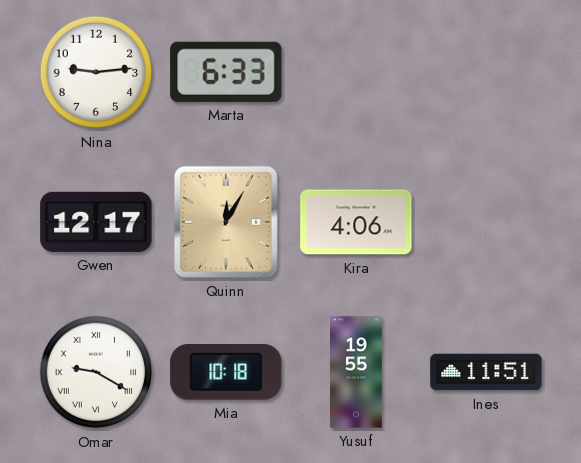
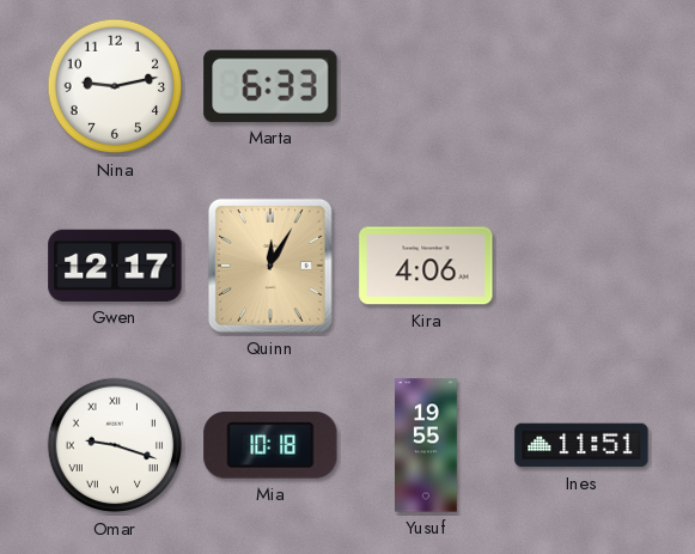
Nina: 9:14 -> 9:13 (115, 86)
Omar: 9:20 -> 9:18 (115, 445)
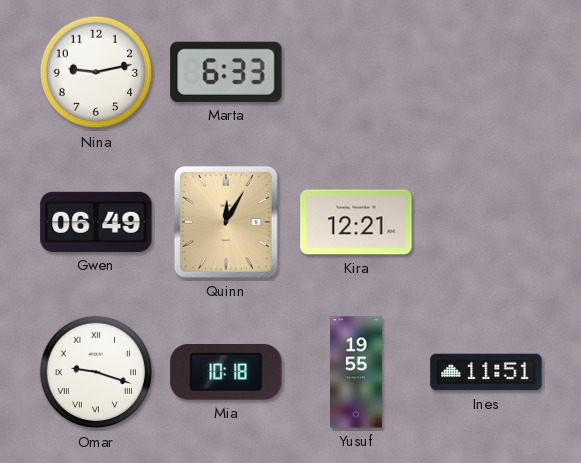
Gwen: 12:17 -> 06:49 (96, 222)
Kira: 4:06 -> 12:21 (356, 222)
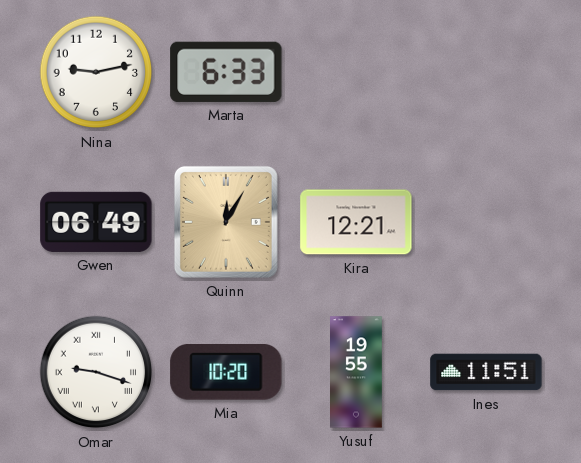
Mia: 10:18 -> 10:20 (226, 372)
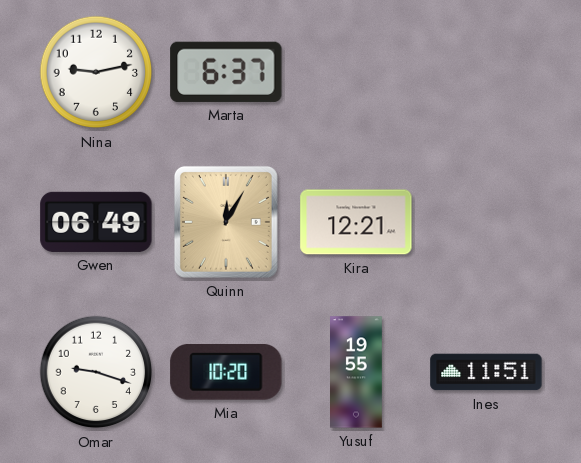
Marta: 6:33 -> 6:37 (226, 72)
Omar numerals: Roman -> Arabic (96, 372)
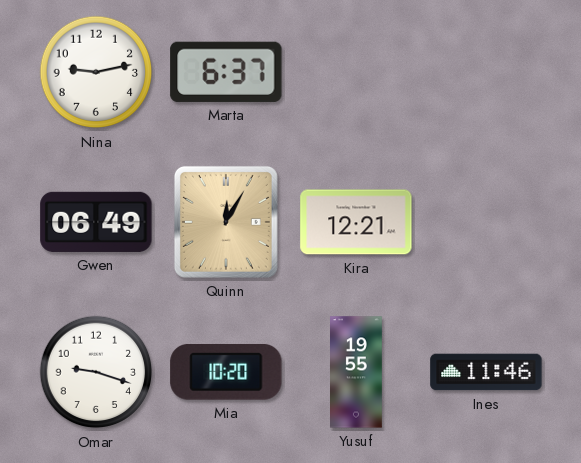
Ines: 11:51 -> 11:46 (486, 372)
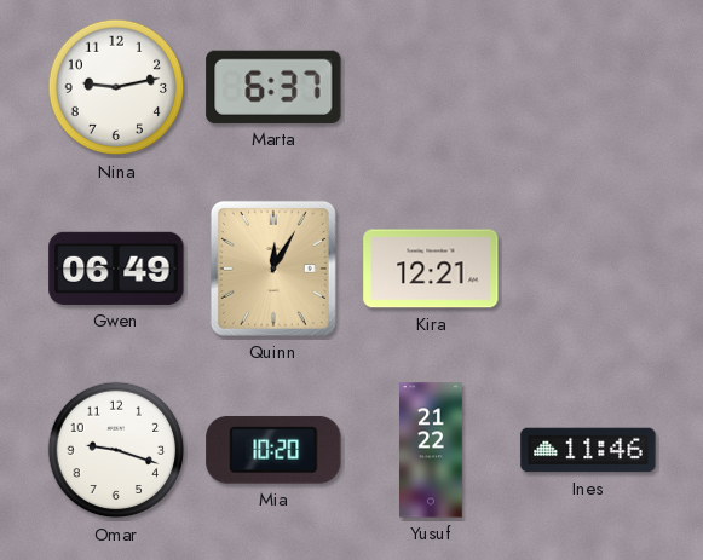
Yusuf: 19:55 -> 21:22 (432, 450)
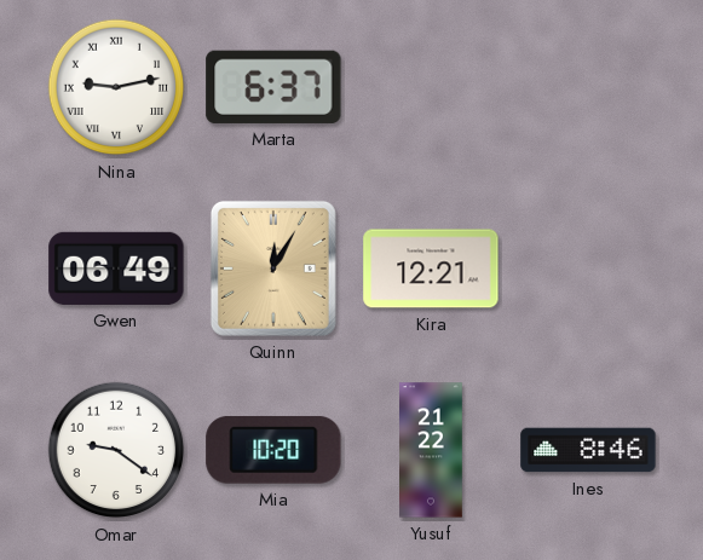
Nina numerals: Arabic -> Roman (116, 87)
Omar: 9:18 -> 9:21 (116, 450)
Ines: 11:46 -> 8:46 (588, 450)
